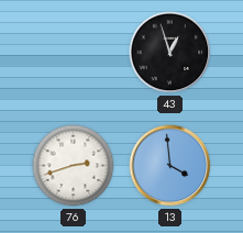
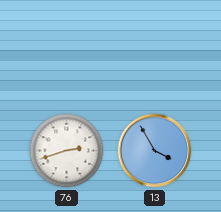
43: 12:57 -> none (170, 53)
13: 3:59 -> 3:55 (155, 151)
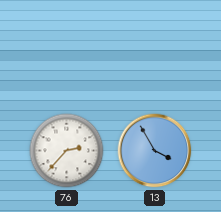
76: 2:42 -> 2:37 (67, 151)
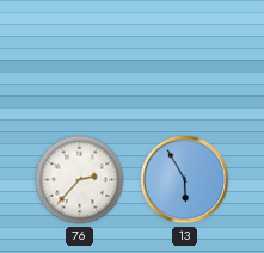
13: 3:55 -> 5:55 (185, 180)
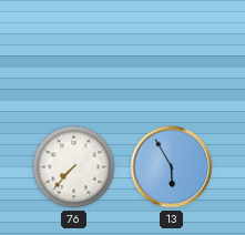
76: 2:37 -> 7:37 (74, 167)
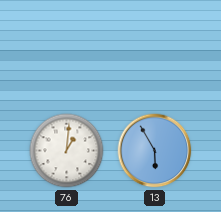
76: 7:37 -> 1:01 (67, 151)
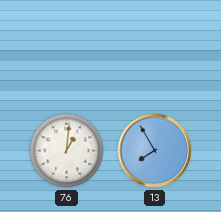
13: 5:55 -> 7:55 (155, 151)
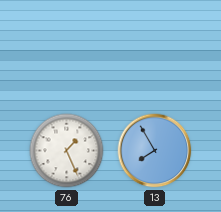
76: 1:01 -> 1:26 (67, 151)
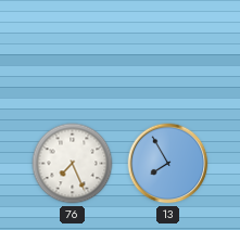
76: 1:26 -> 7:26 (73, 164)
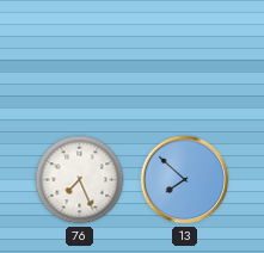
13: 7:55 -> 7:52 (185, 180)
